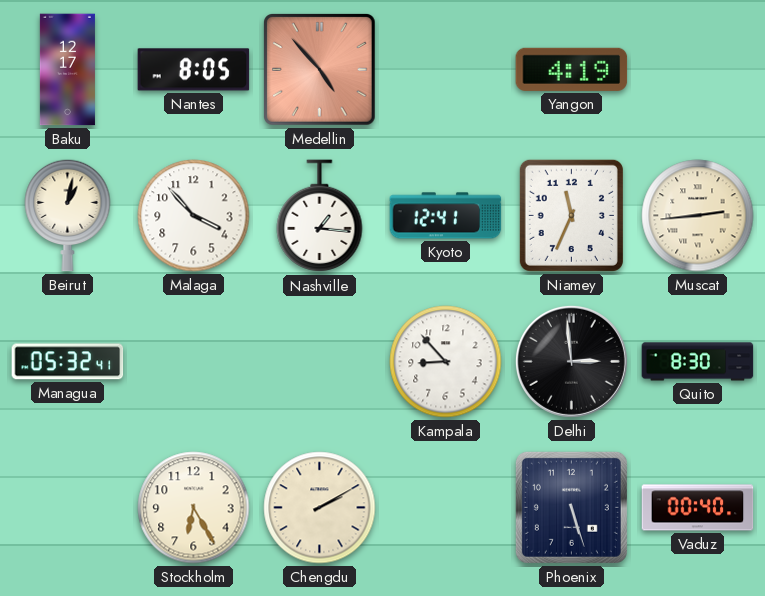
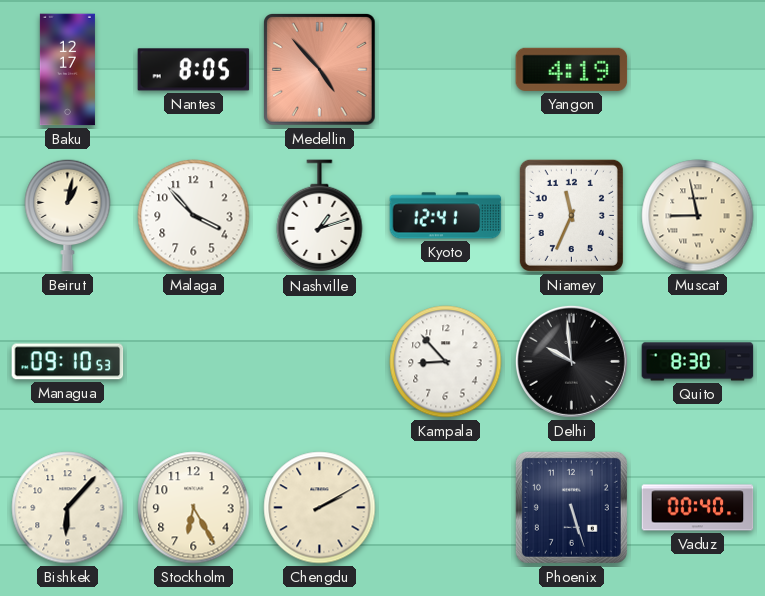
Nashville: 1:16 -> 1:12 (320, 216)
Muscat: 2:44 -> 8:58 (698, 216)
Managua: 05:32 -> 09:10 (68, 362)
Delhi: 2:59 -> 9:59 (571, 361)
Bishkek: none -> 6:07 (68, 508)
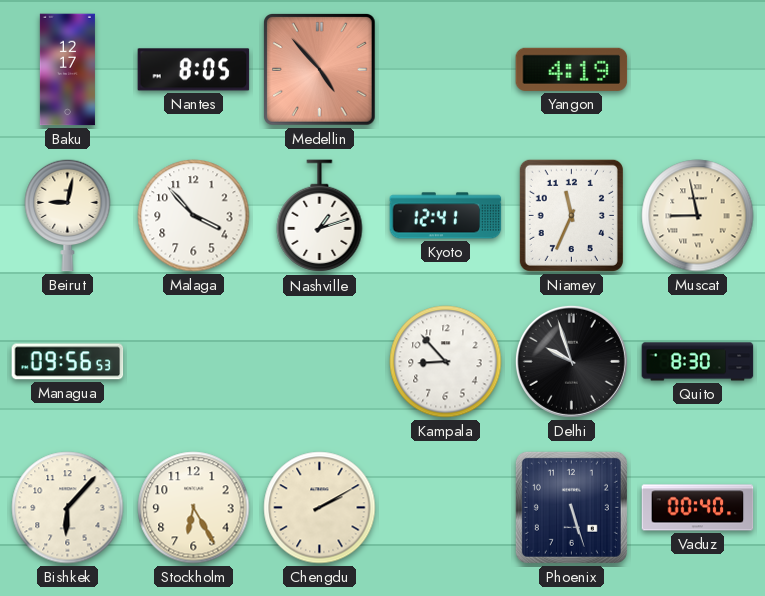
Beirut: 1:02 -> 9:02 (68, 215)
Managua: 09:10 -> 09:56 (68, 362)
Delhi: 9:59 -> 9:57 (571, 361)
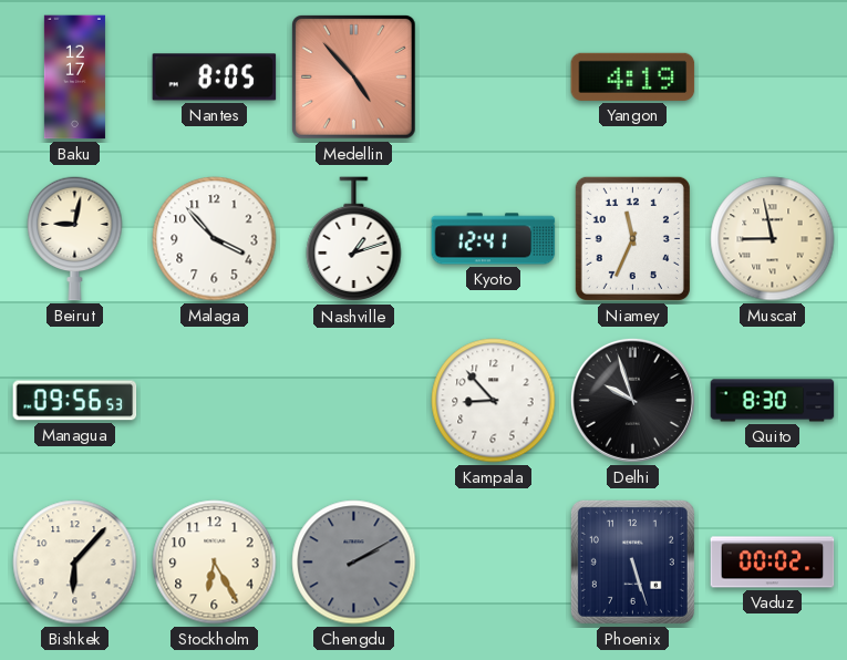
Chengdu dial: cream -> grey (354, 563)
Vaduz: 00:40 -> 00:02 (773, 563)
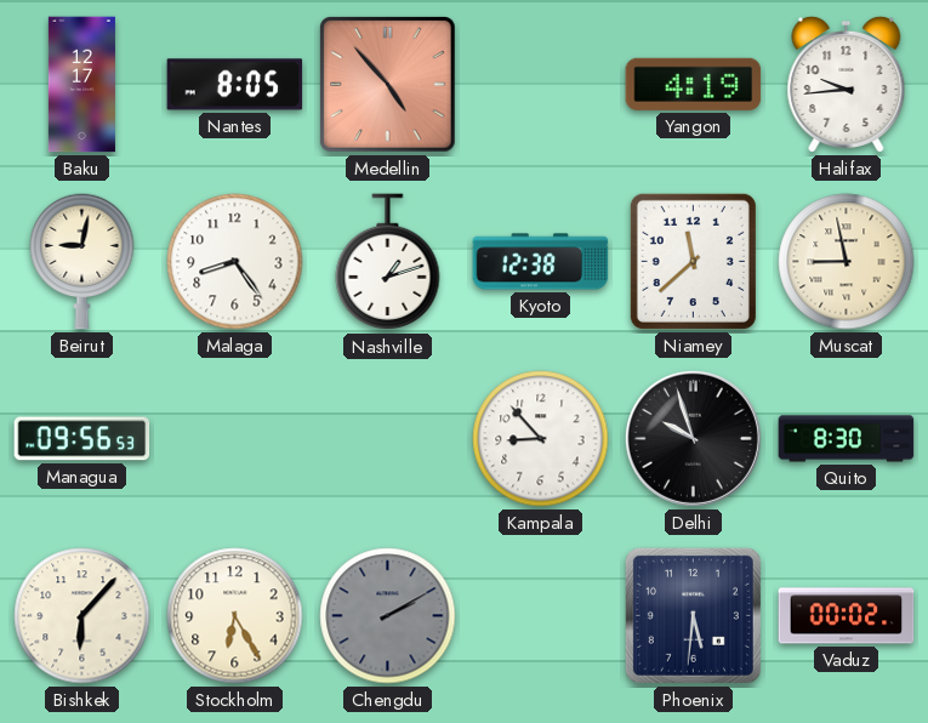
Halifax: none -> 9:44 (847, 84)
Malaga: 3:53 -> 8:24 (235, 262)
Kyoto: 12:41 -> 12:38 (541, 262)
Niamey: 11:34 -> 11:38 (693, 261)
Phoenix: 5:27 -> 5:31 (693, 615)
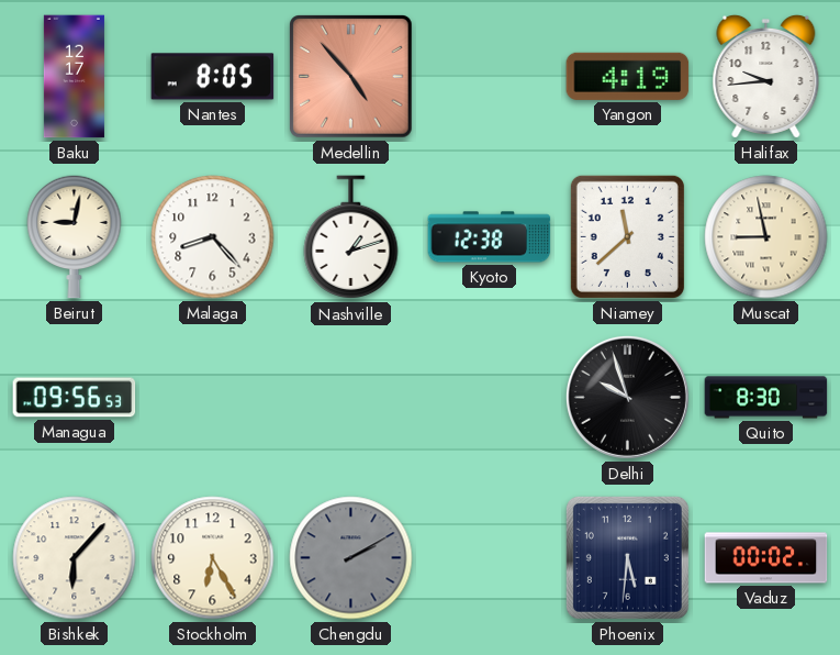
Malaga: 8:24 -> 8:23 (213, 237)
Kampala: 8:53 -> none (541, 439)
